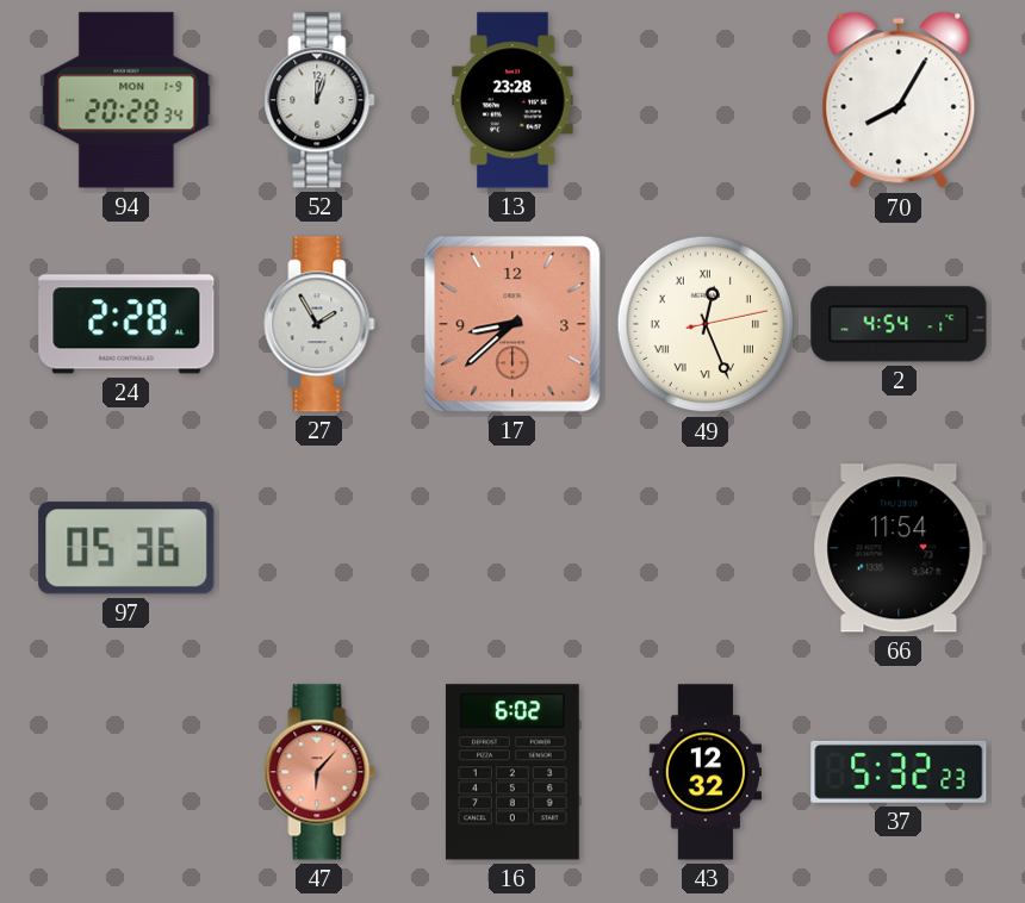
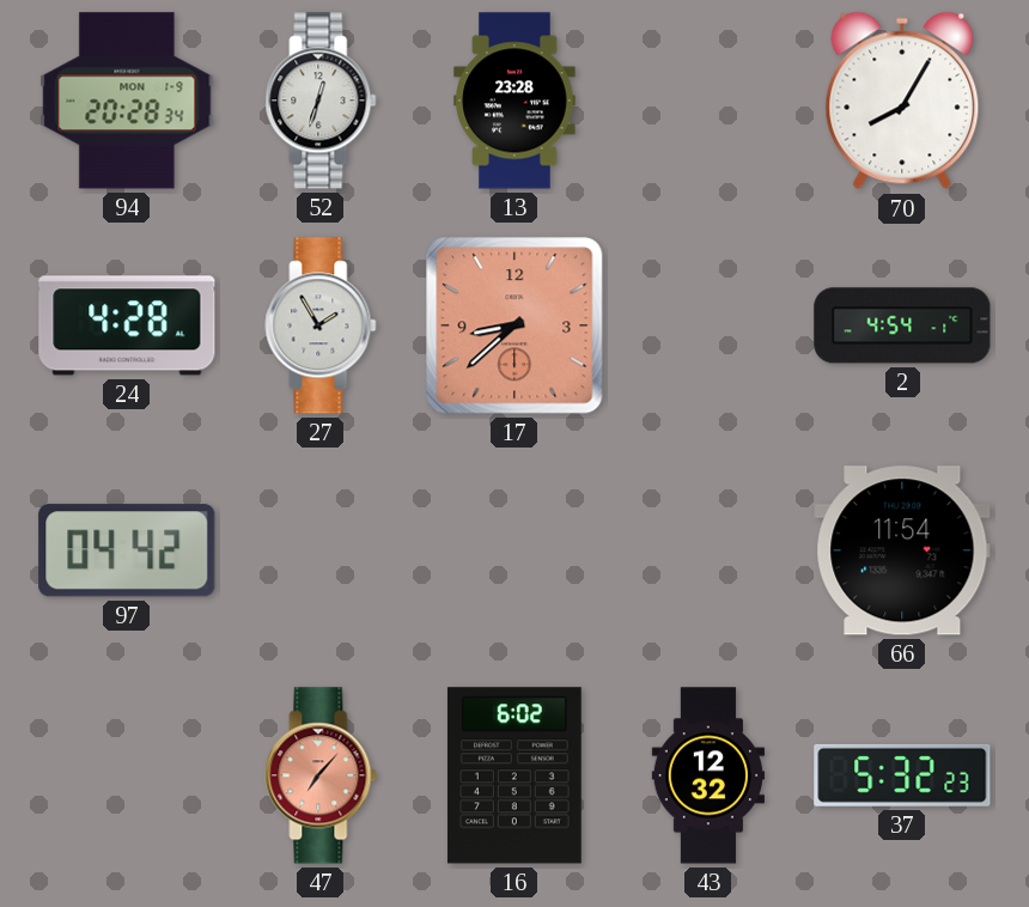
52: 12:03 -> 12:33 (321, 101)
24: 2:28 -> 4:28 (127, 325)
49: 12:26 -> none (706, 324)
97: 05:36 -> 04:42 (127, 550)
47: 6:07 -> 7:07 (321, 775)
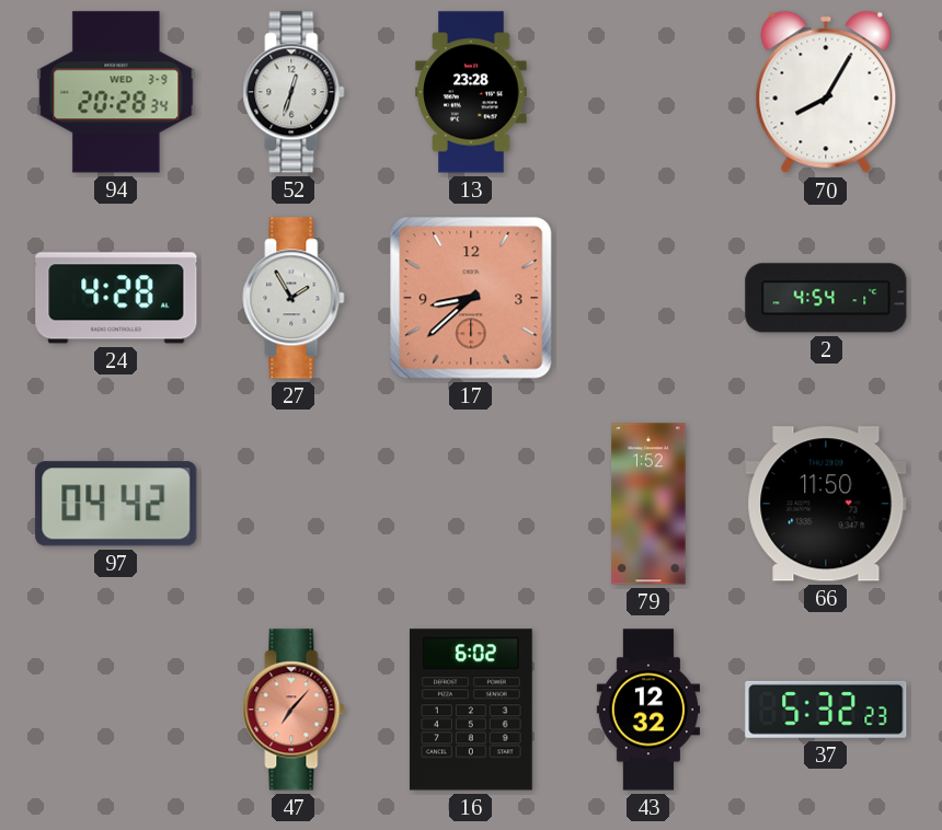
94 date: MON 1-9 -> WED 3-9 (116, 92)
79: none -> 1:52 (648, 504)
66: 11:54 -> 11:50 (826, 504)
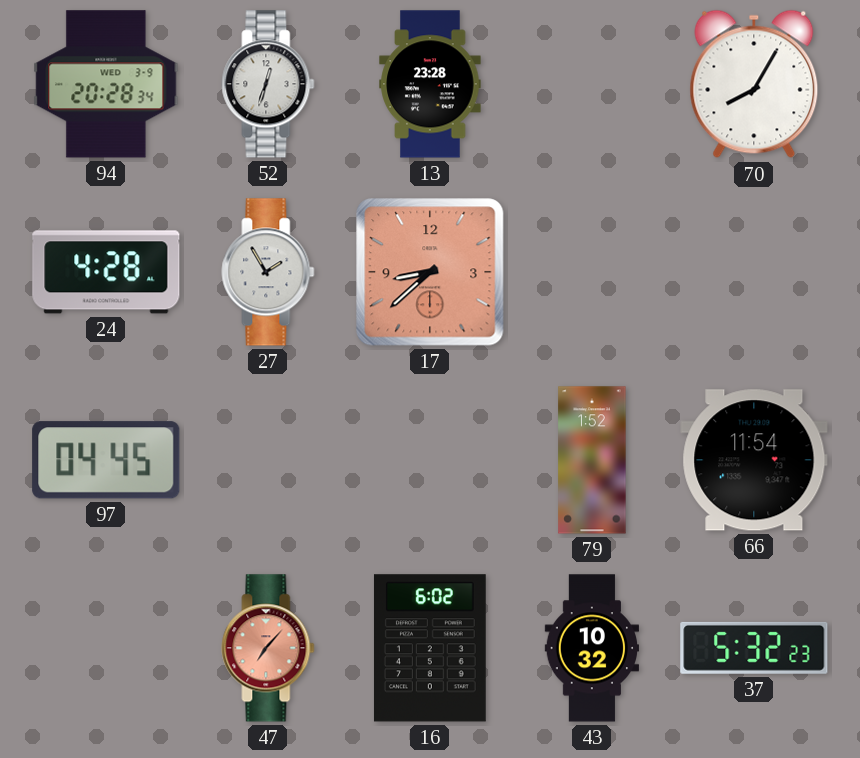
2: 4:54 -> none (826, 298)
97: 04:42 -> 04:45 (106, 460)
66: 11:50 -> 11:54 (754, 460)
43: 12:32 -> 10:32 (591, 648)
